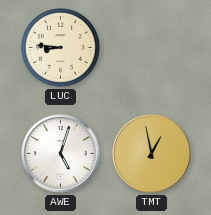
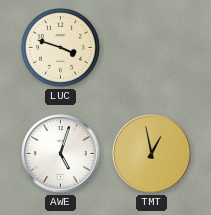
LUC: 8:46 -> 3:48 (61, 48)
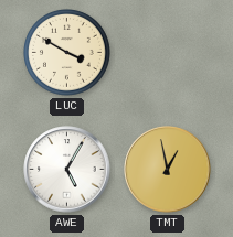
LUC: 3:48 -> 3:50 (67, 53)
AWE: 5:03 -> 5:05 (67, 170)
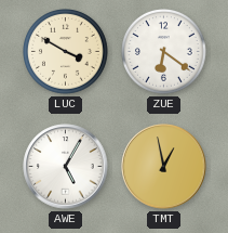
ZUE: none -> 6:21 (164, 52)
